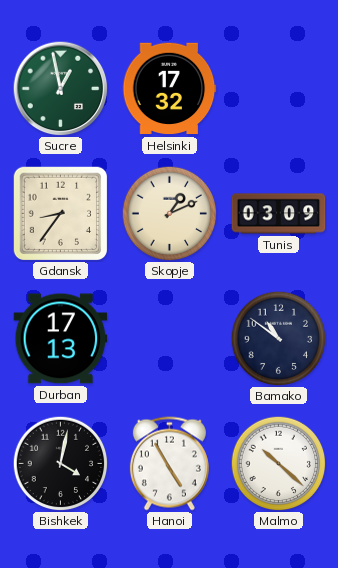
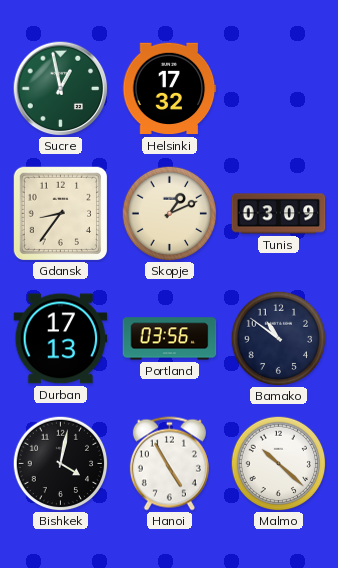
Portland: none -> 03:56 (170, 339)
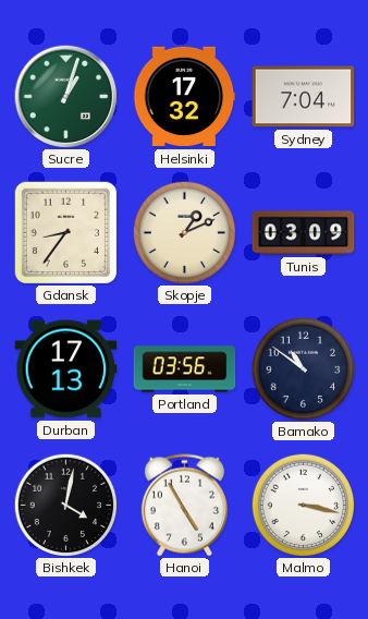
Sucre: 12:58 -> 1:03 (65, 96)
Sydney: none -> 7:04 (304, 97)
Malmo: 10:22 -> 3:17 (303, 505)
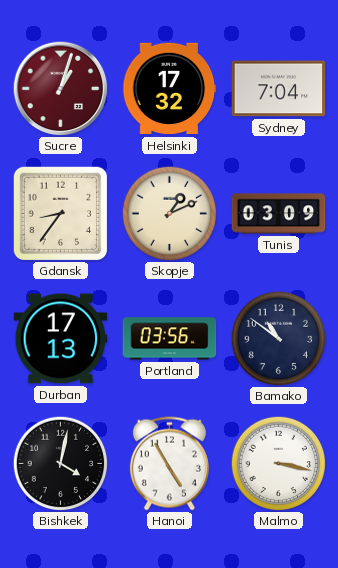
Sucre dial: green -> burgundy (60, 88)
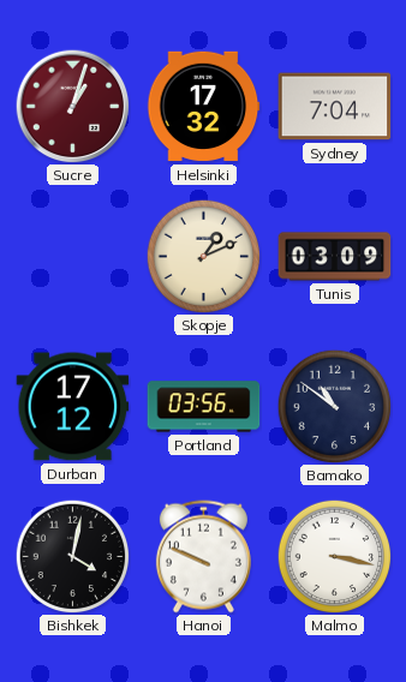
Gdansk: 8:36 -> none (60, 213)
Durban: 17:13 -> 17:12 (73, 407)
Hanoi: 4:55 -> 9:49 (203, 557)
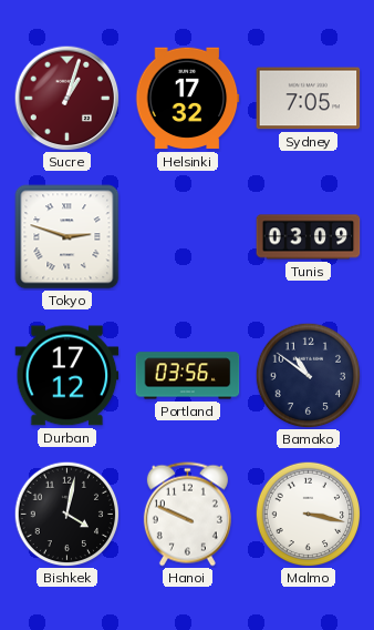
Sydney: 7:04 -> 7:05 (309, 99)
Tokyo: none -> 2:48 (67, 237)
Skopje: 1:11 -> none (203, 256)
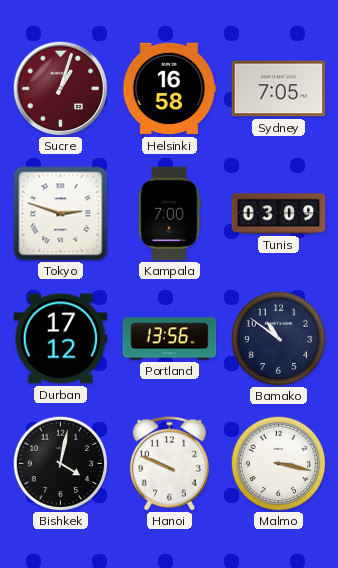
Helsinki: 17:32 -> 16:58 (169, 89)
Kampala: none -> 7:00 (170, 214)
Portland: 03:56 -> 13:56 (170, 339)
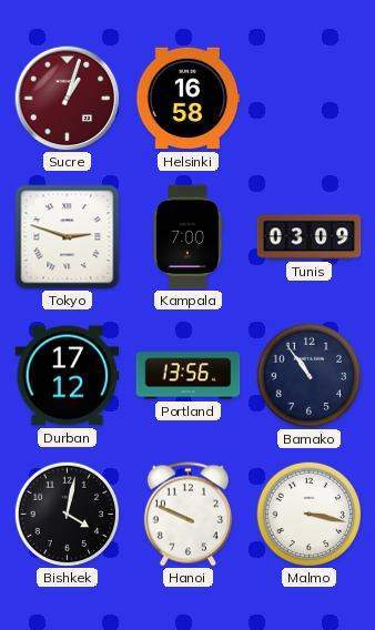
Sydney: 7:05 -> none (279, 89)
Bamako: 10:51 -> 10:54 (308, 375)
